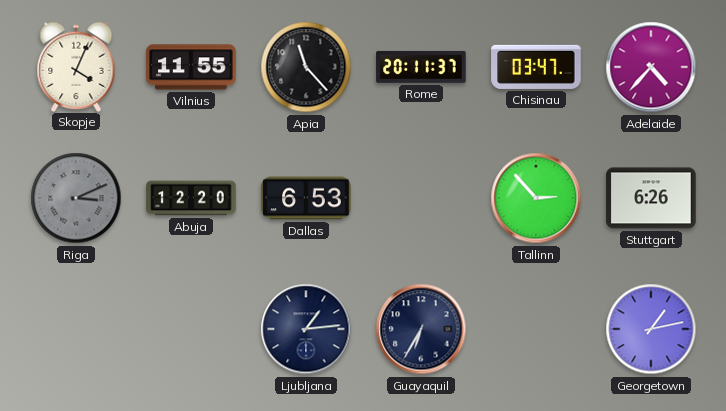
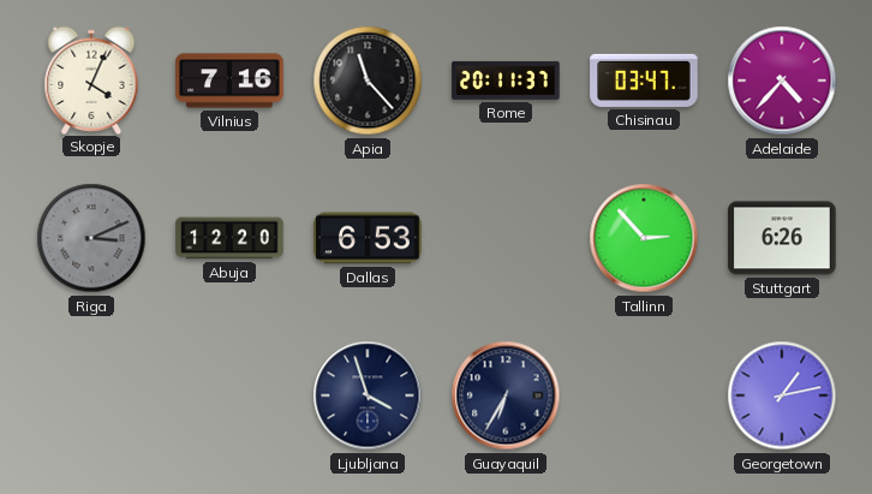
Vilnius: 11:55 -> 7:16 (229, 81)
Ljubljana: 1:14 -> 3:57 (368, 395)
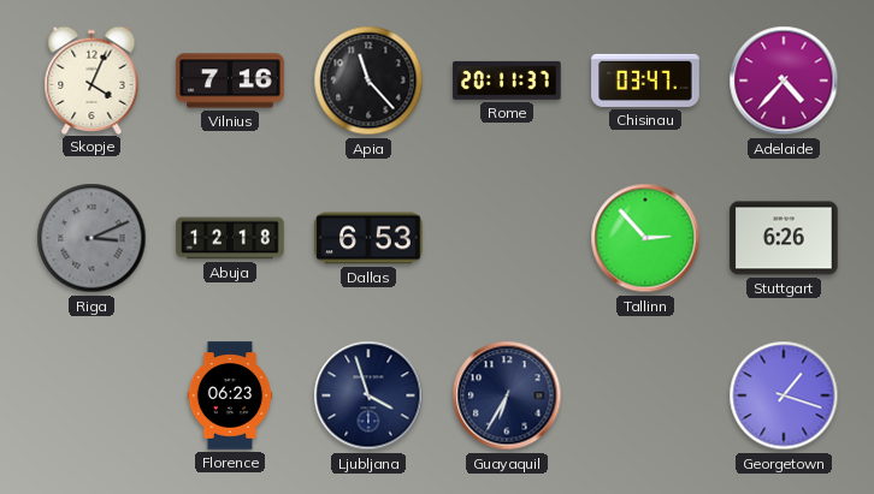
Abuja: 12:20 -> 12:18 (230, 238)
Florence: none -> 06:23 (230, 395)
Georgetown: 1:13 -> 1:18 (784, 395)
